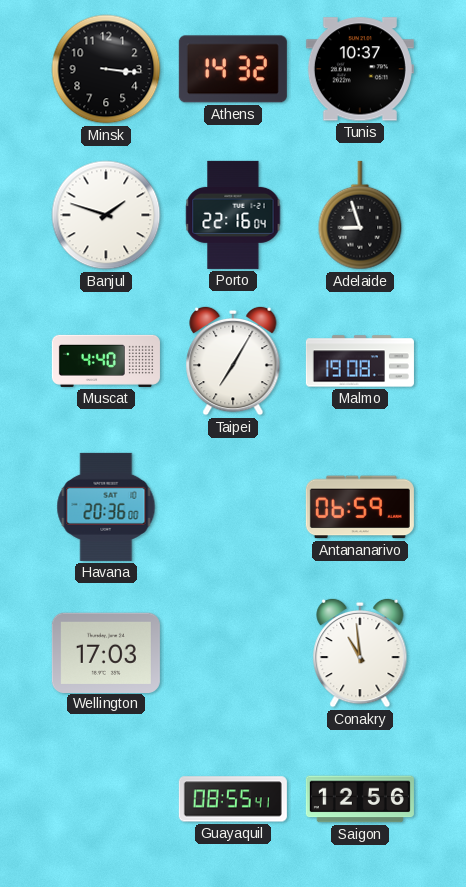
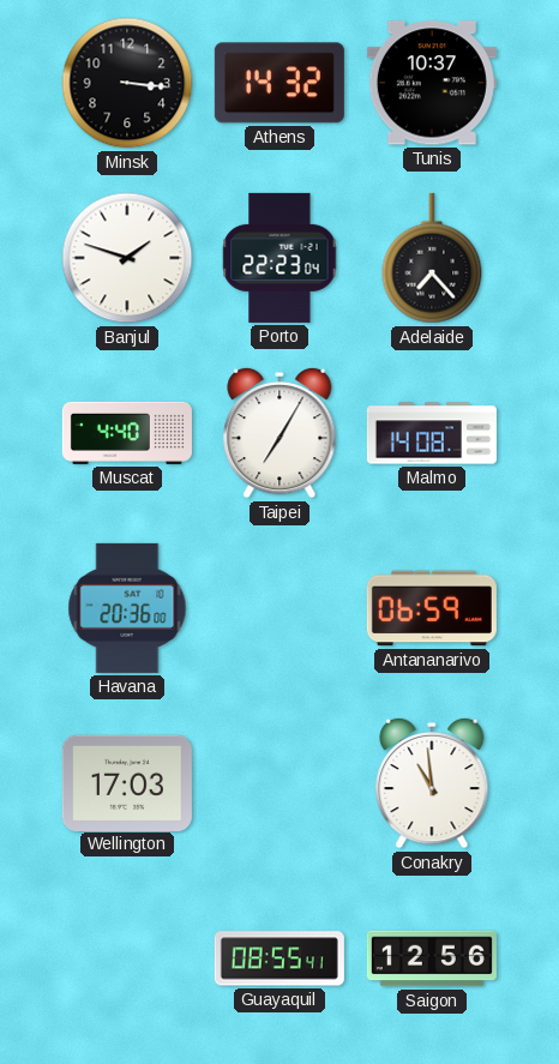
Porto: 22:16 -> 22:23 (279, 258)
Adelaide: 8:57 -> 7:23 (432, 258)
Malmo: 19:08 -> 14:08 (432, 433)
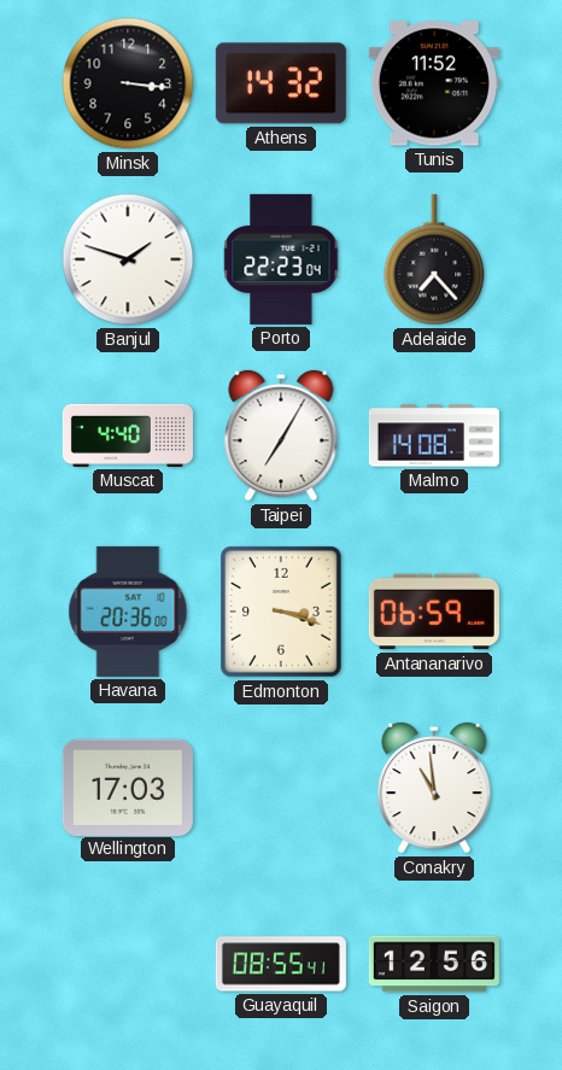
Tunis: 10:37 -> 11:52 (434, 83)
Edmonton: none -> 3:18 (281, 612)
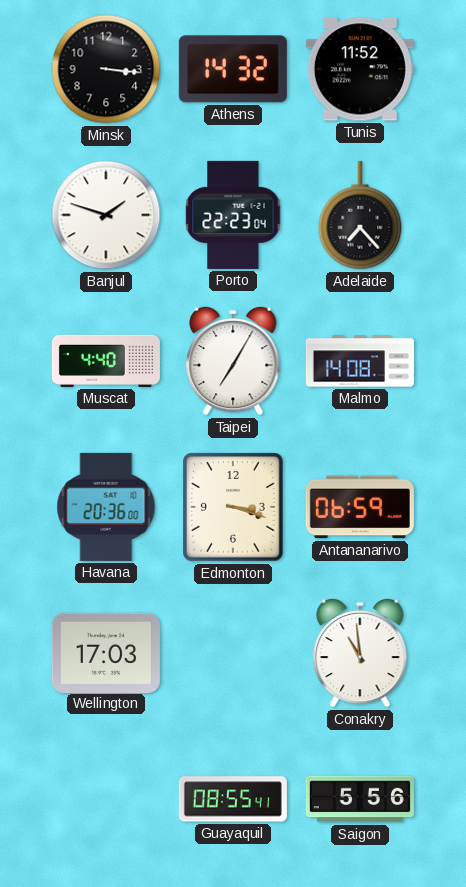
Saigon: 12:56 -> 5:56 (360, 799)
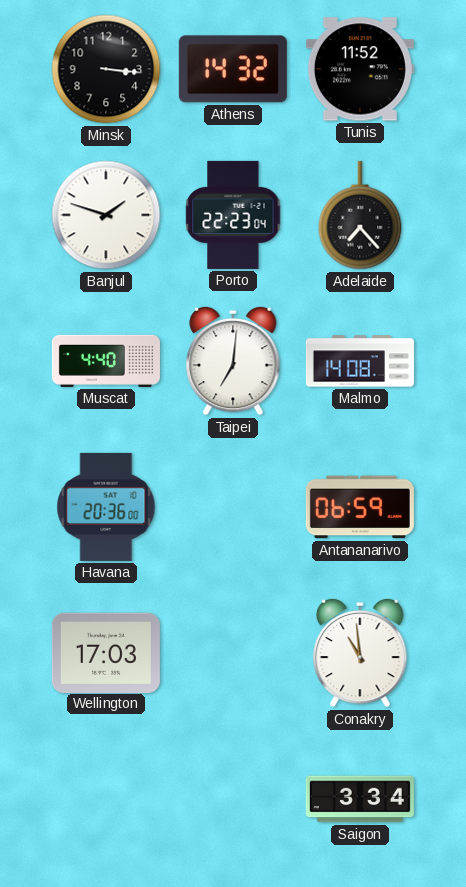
Taipei: 7:05 -> 7:01 (233, 361)
Edmonton: 3:18 -> none (233, 507)
Guayaquil: 08:55 -> none (233, 799)
Saigon: 5:56 -> 3:34 (360, 799)
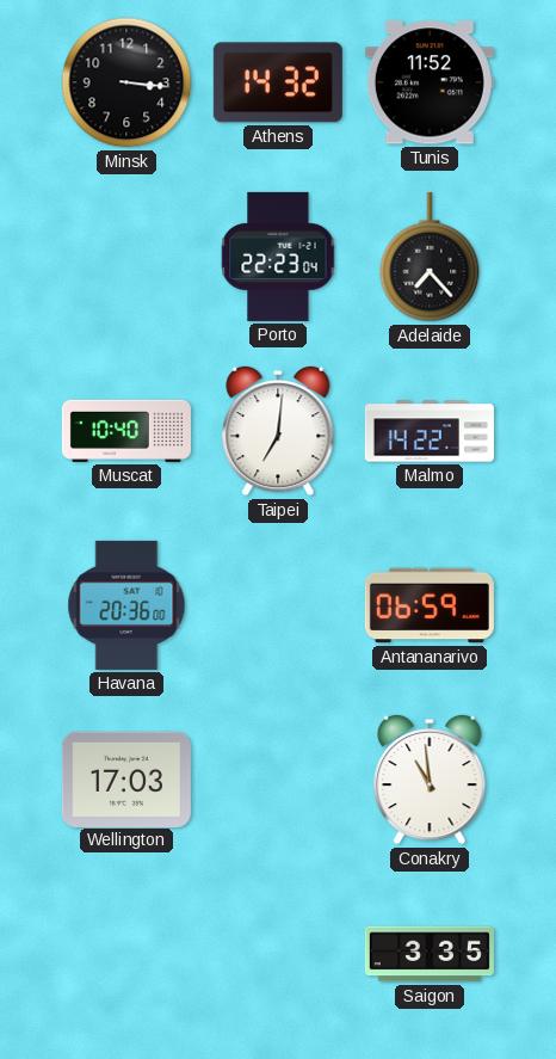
Banjul: 1:48 -> none (106, 215)
Muscat: 4:40 -> 10:40 (126, 431)
Malmo: 14:08 -> 14:22 (430, 431)
Saigon: 3:34 -> 3:35 (430, 954)
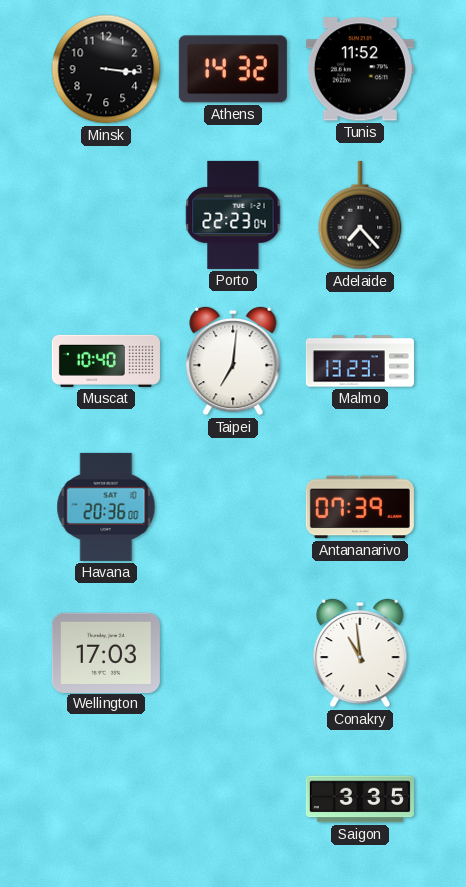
Malmo: 14:22 -> 13:23 (360, 361)
Antananarivo: 06:59 -> 07:39 (360, 507)
